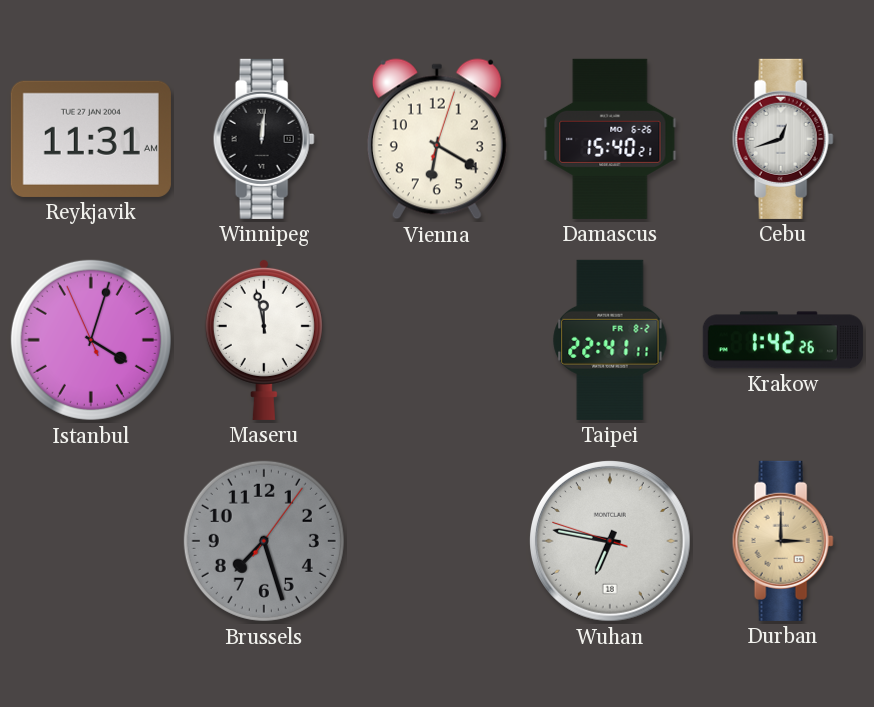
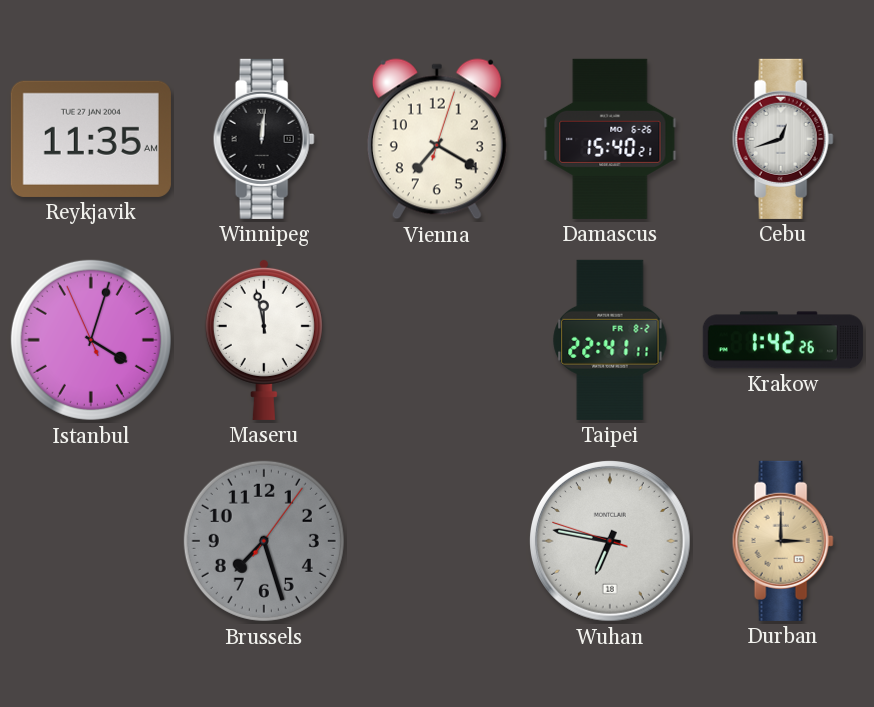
Reykjavik: 11:31 -> 11:35 (91, 139)
Vienna: 6:20 -> 7:20 (437, 139)
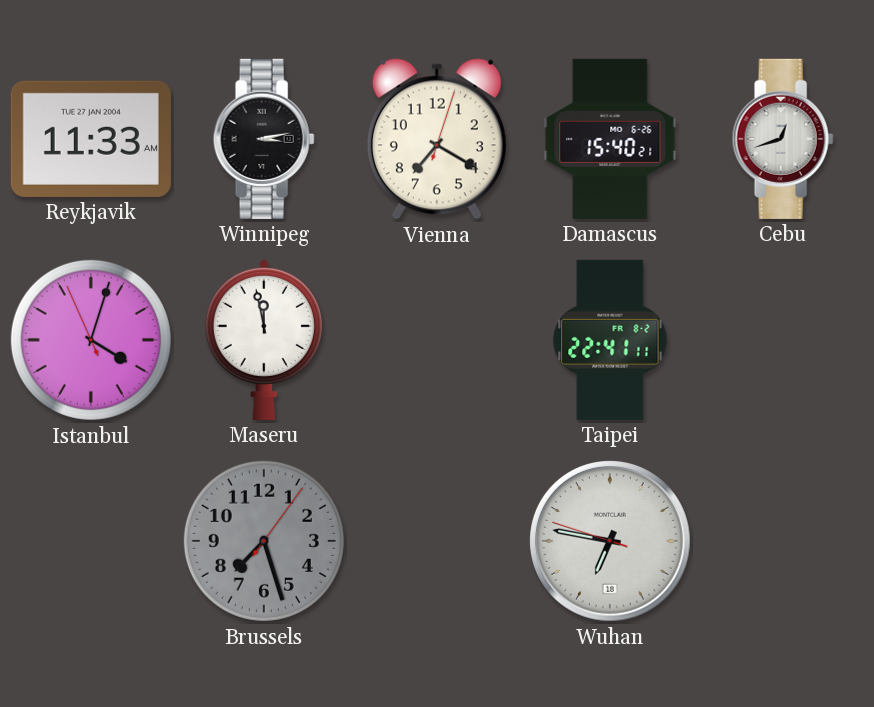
Reykjavik: 11:35 -> 11:33 (91, 139)
Winnipeg: 12:01 -> 3:13 (264, 139)
Krakow: 1:42 -> none (783, 340)
Durban: 3:00 -> none (783, 541)
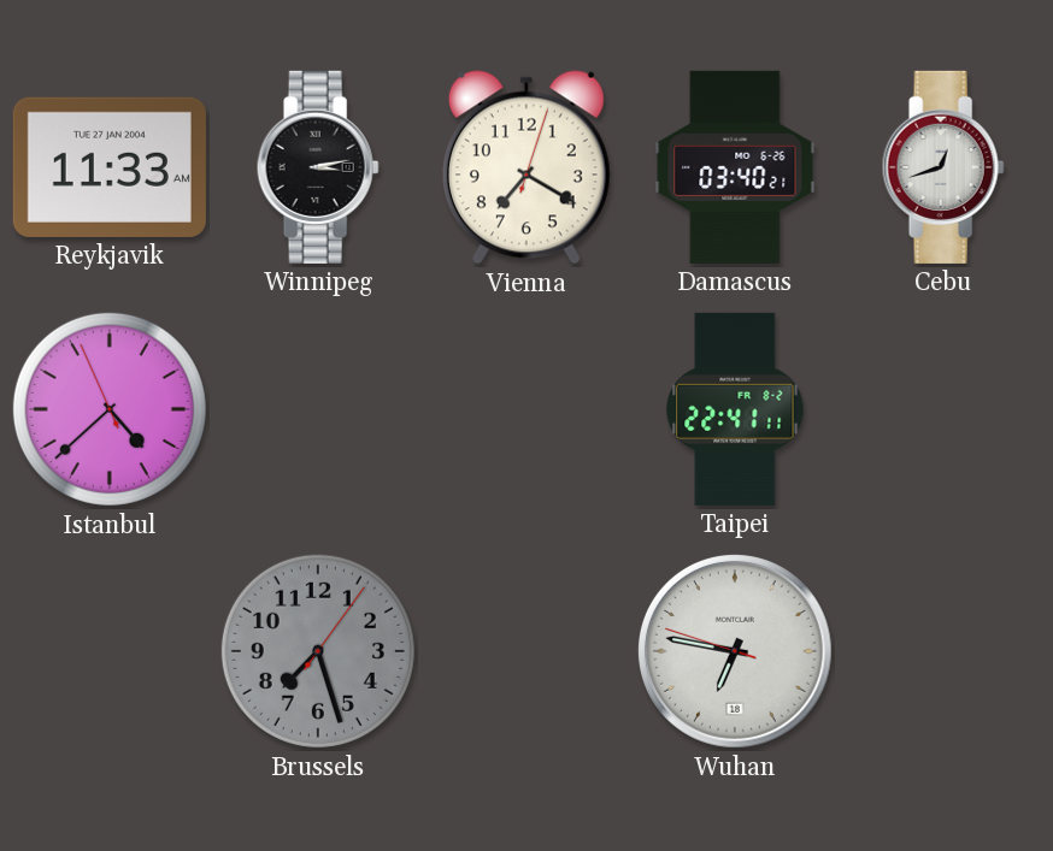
Damascus: 15:40 -> 03:40 (735, 167)
Istanbul: 4:02 -> 4:37 (110, 409)
Maseru: 11:58 -> none (264, 339)
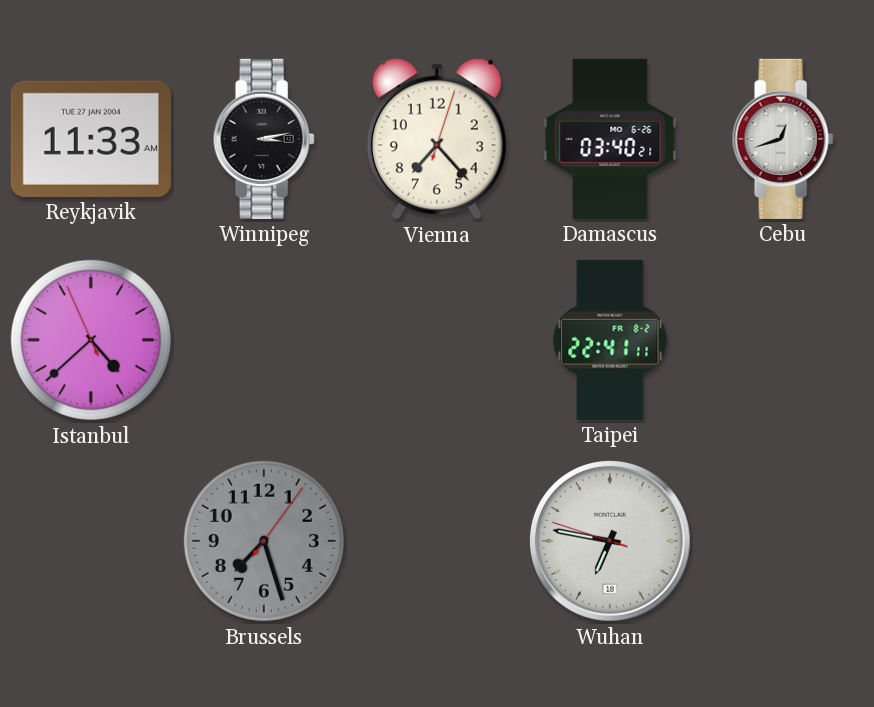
Vienna: 7:20 -> 7:23 (437, 139)
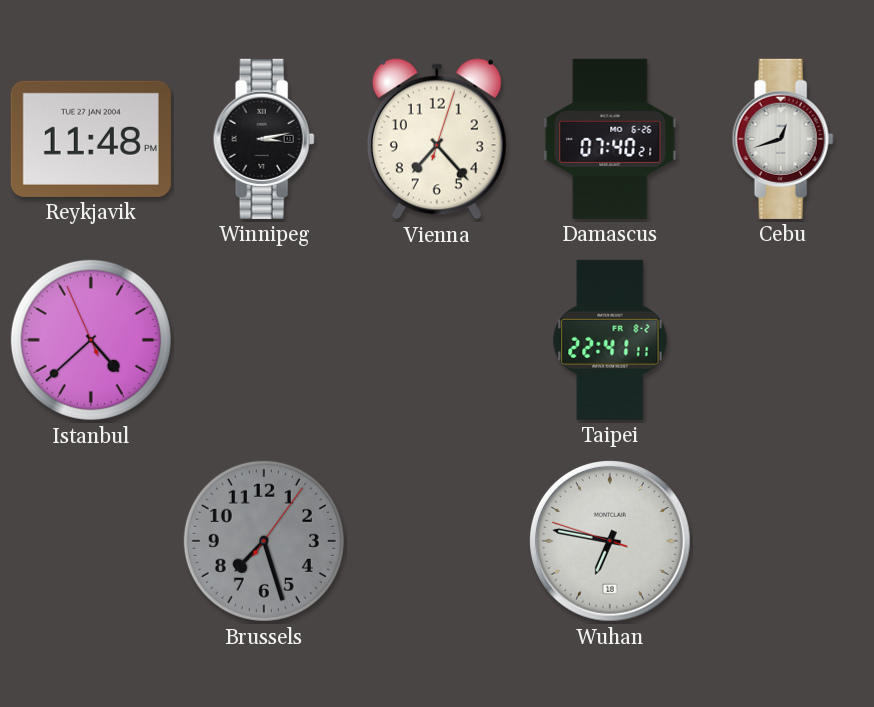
Reykjavik: 11:33 -> 11:48 (91, 139)
Damascus: 03:40 -> 07:40 (610, 139)
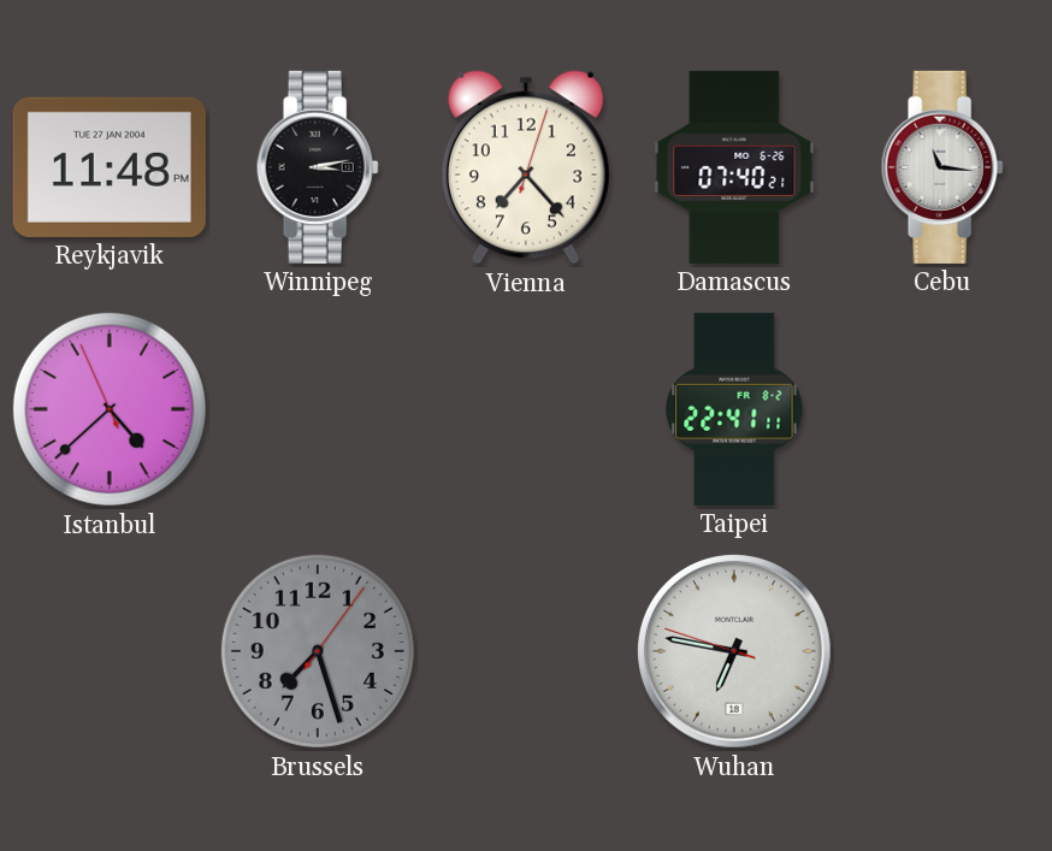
Cebu: 12:42 -> 11:16 (942, 167)
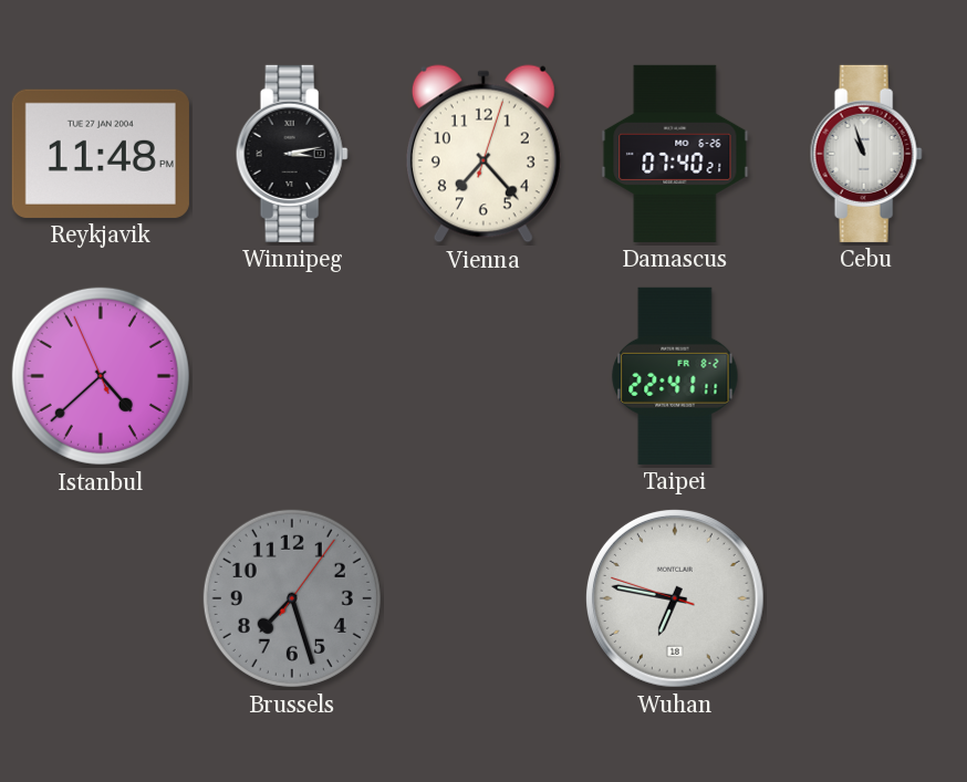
Cebu: 11:16 -> 10:57 (866, 154)
